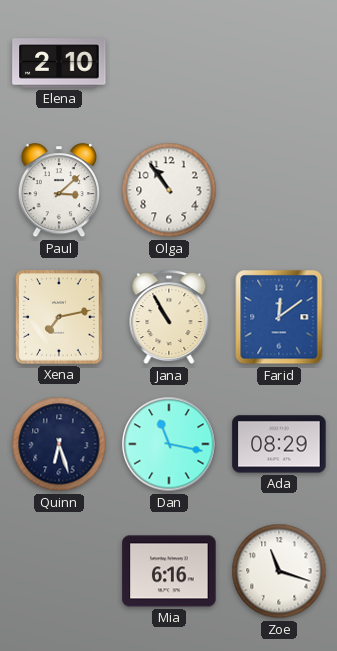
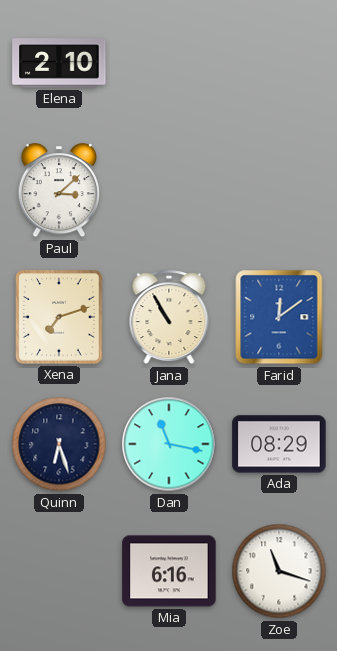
Olga: 10:54 -> none (169, 190)
Xena: 7:13 -> 7:12 (59, 317)
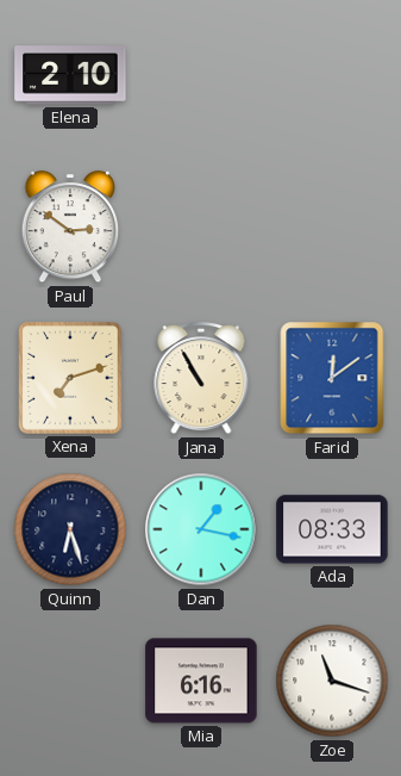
Paul: 3:08 -> 2:51 (70, 228)
Dan: 11:17 -> 1:17 (201, 529)
Ada: 08:29 -> 08:33 (332, 529)
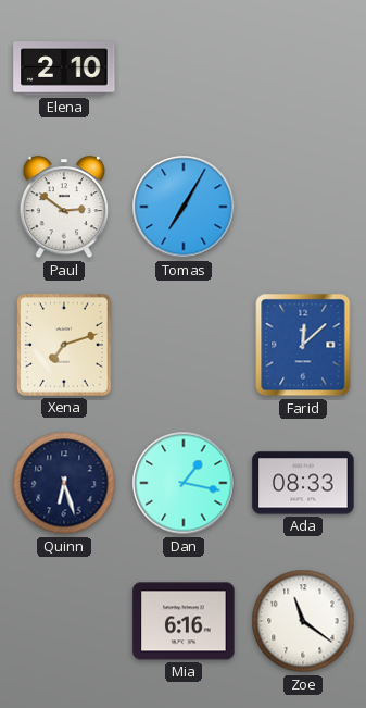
Tomas: none -> 7:05 (184, 207)
Jana: 10:55 -> none (201, 379)
Farid: 12:09 -> 12:08 (303, 345)
Zoe: 11:18 -> 11:21 (303, 621)
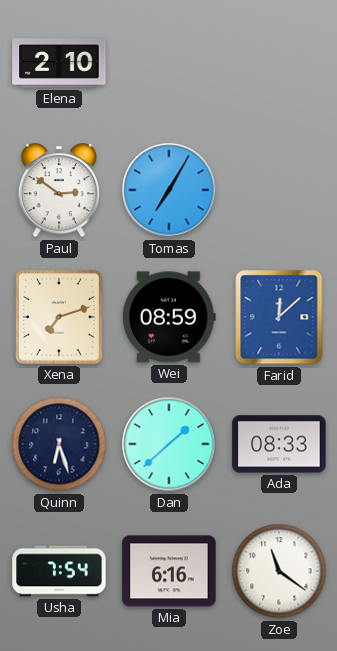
Wei: none -> 08:59 (169, 317)
Dan: 1:17 -> 1:38 (169, 444)
Usha: none -> 7:54 (59, 571)
